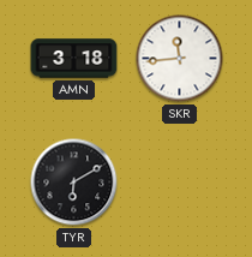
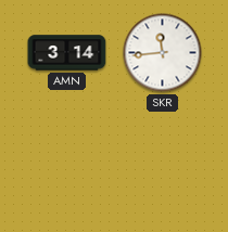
AMN: 3:18 -> 3:14 (67, 53)
TYR: 6:10 -> none (74, 183)
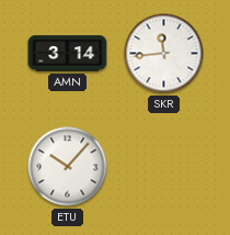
ETU: none -> 10:07 (68, 167)
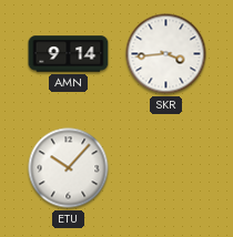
AMN: 3:14 -> 9:14 (69, 54)
SKR: 11:44 -> 3:44 (166, 54)
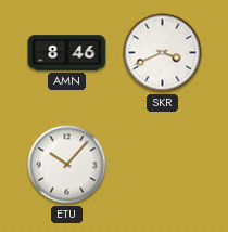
AMN: 9:14 -> 8:46 (67, 53)
SKR: 3:44 -> 3:41 (163, 53)
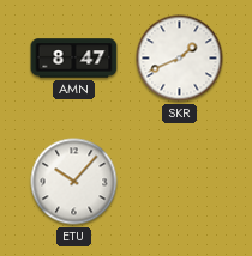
AMN: 8:46 -> 8:47 (74, 59)
SKR: 3:41 -> 1:41 (180, 59)
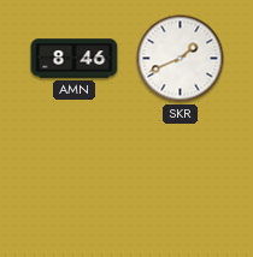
AMN: 8:47 -> 8:46 (75, 59)
ETU: 10:07 -> none (74, 182)
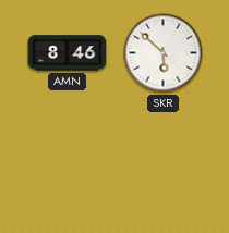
SKR: 1:41 -> 5:52 (164, 53)
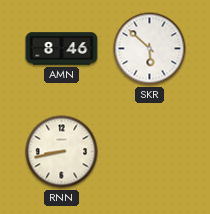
RNN: none -> 8:43 (62, 152)
